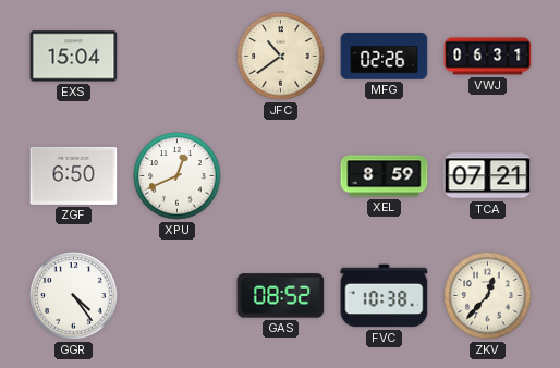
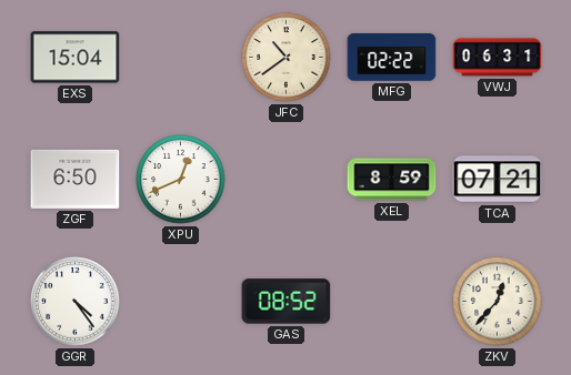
MFG: 02:26 -> 02:22 (392, 58)
FVC: 10:38 -> none (385, 296)
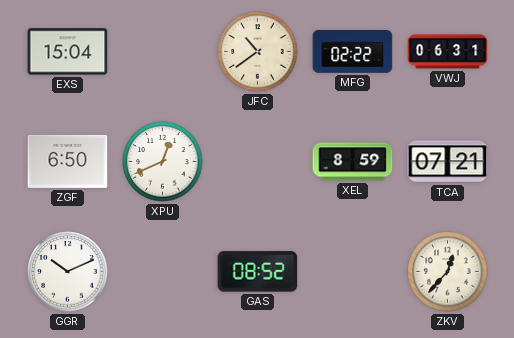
GGR: 4:24 -> 10:11 (68, 272)
